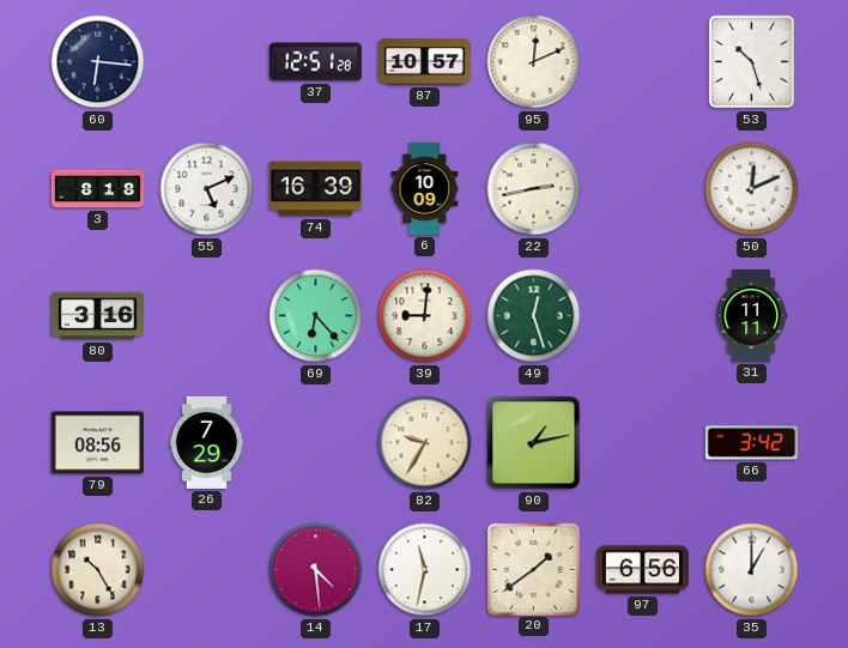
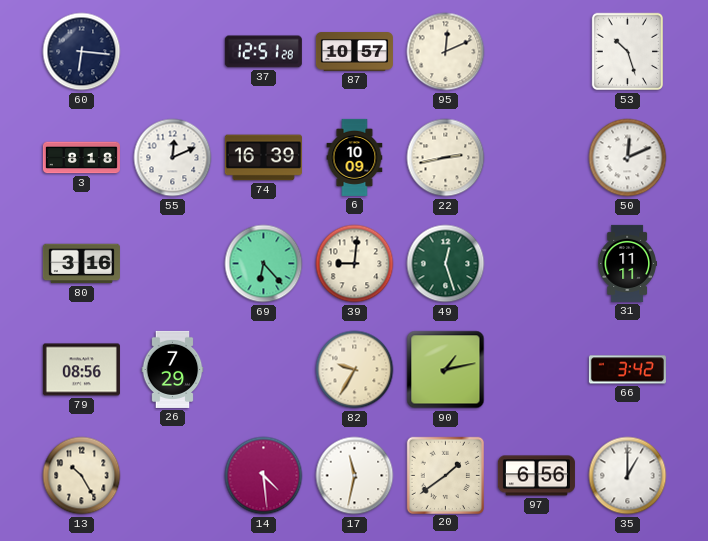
55: 5:11 -> 12:11 (173, 158)
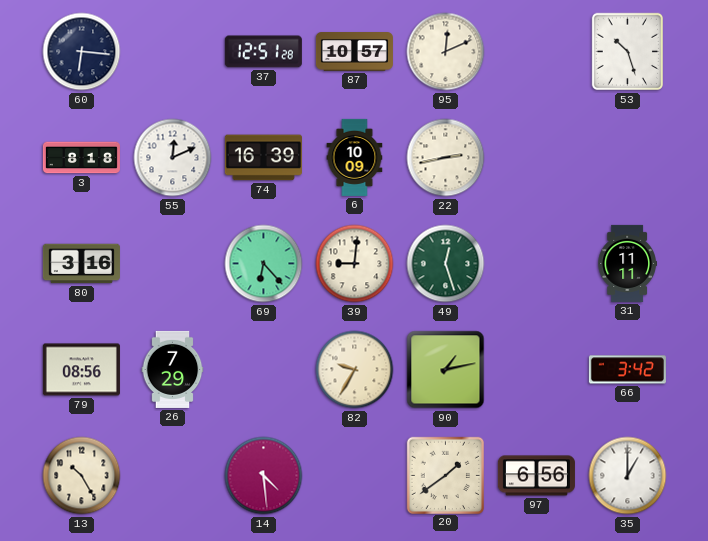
50: 12:11 -> none (628, 158)
17: 11:32 -> none (355, 476)
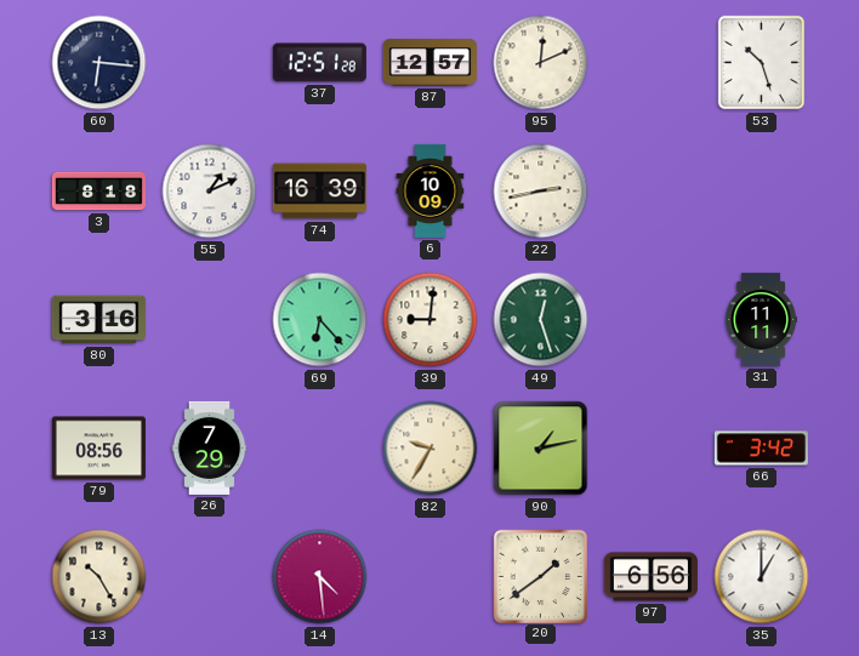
87: 10:57 -> 12:57 (429, 63)
55: 12:11 -> 1:11 (210, 192)
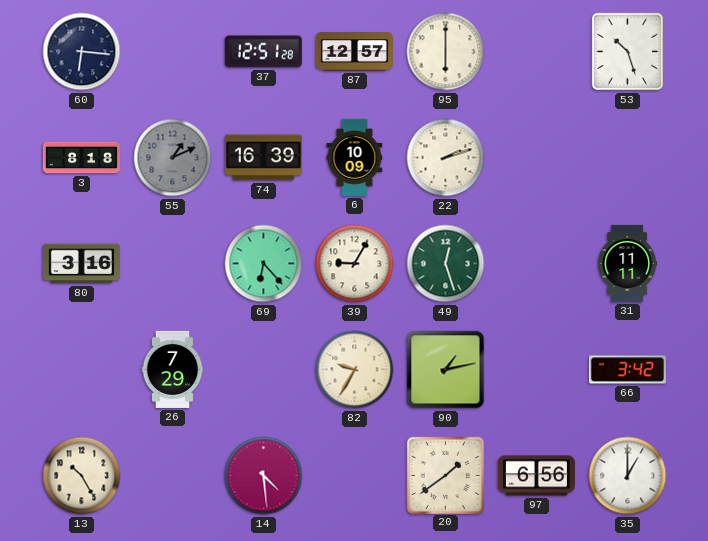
95: 12:11 -> 6:00 (446, 52)
55 dial: white -> grey (173, 158)
22: 2:43 -> 2:12 (446, 158)
39: 9:01 -> 9:05 (355, 264)
79: 08:56 -> none (98, 449)
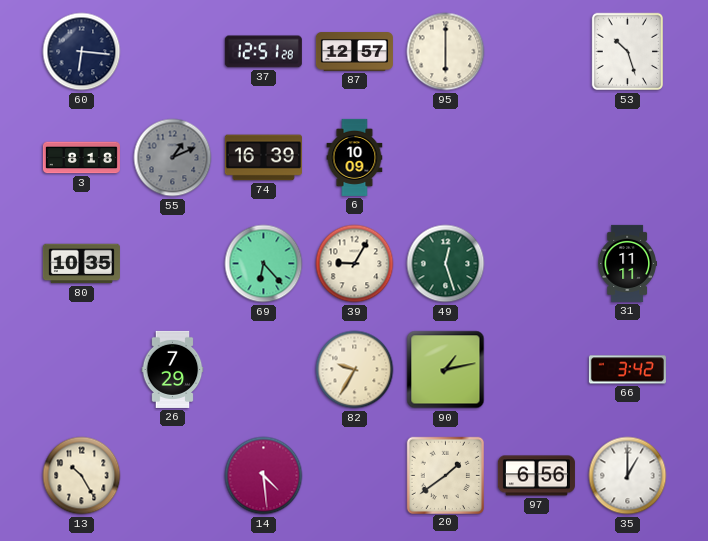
22: 2:12 -> none (446, 158)
80: 3:16 -> 10:35 (81, 264)
